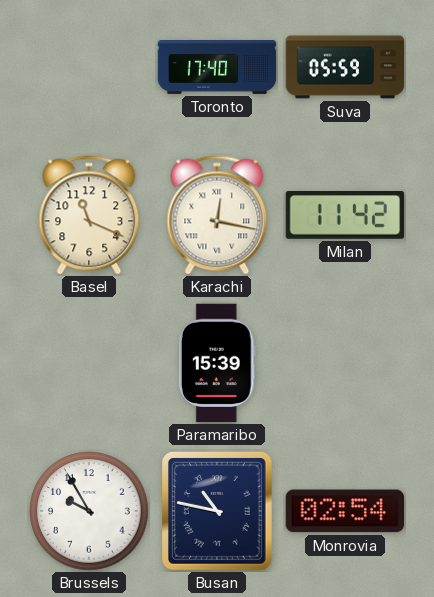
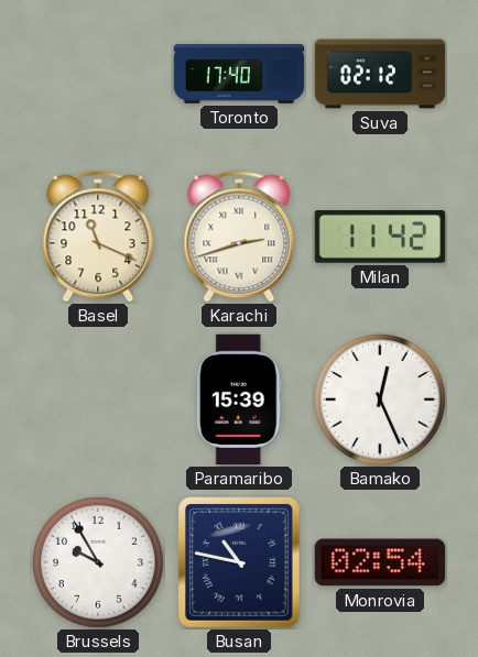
Suva: 05:59 -> 02:12 (380, 74)
Karachi: 12:17 -> 2:42 (239, 237)
Bamako: none -> 12:26 (380, 399)
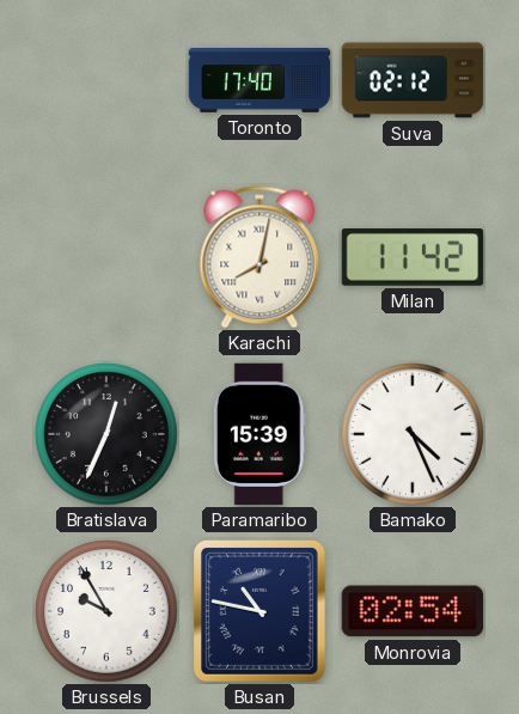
Basel: 11:19 -> none (98, 237)
Karachi: 2:42 -> 8:02 (259, 257)
Bratislava: none -> 12:34 (106, 434)
Bamako: 12:26 -> 4:26 (413, 434)
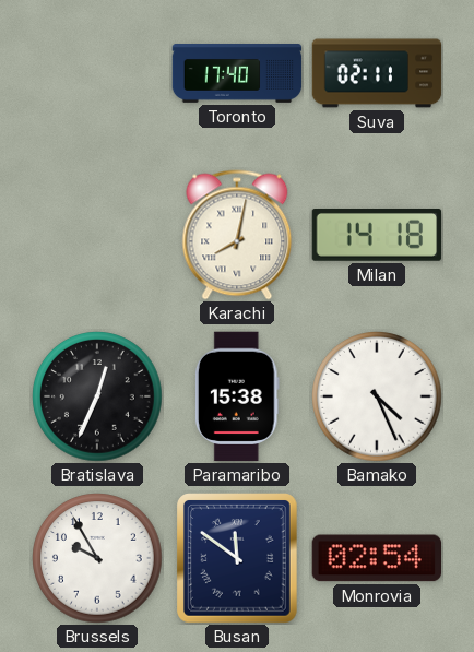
Suva: 02:12 -> 02:11 (377, 73)
Milan: 11:42 -> 14:18 (377, 236)
Paramaribo: 15:39 -> 15:38 (237, 396)
Busan: 10:47 -> 11:51 (238, 558)
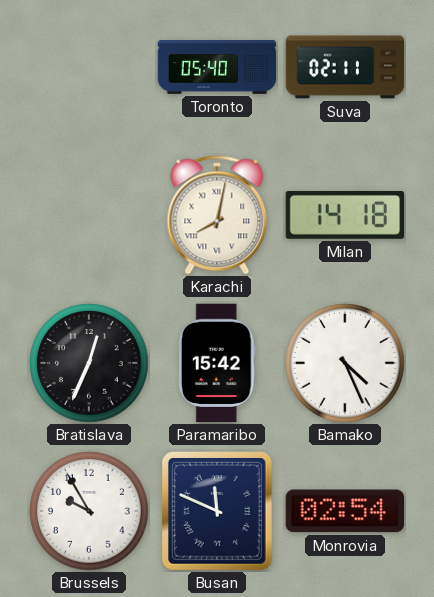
Toronto: 17:40 -> 05:40 (217, 68)
Paramaribo: 15:38 -> 15:42 (217, 363)
Busan: 11:51 -> 11:49 (218, 511)
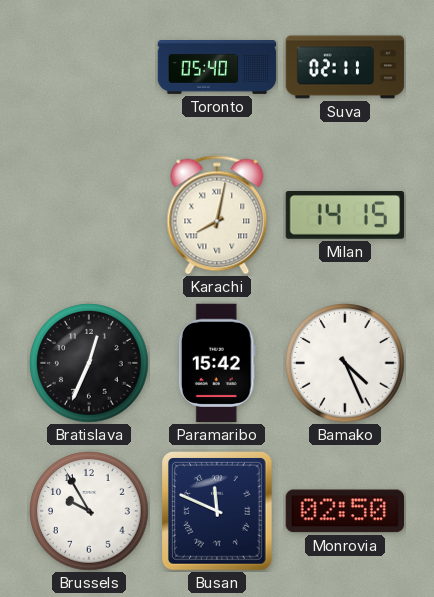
Milan: 14:18 -> 14:15 (345, 216)
Monrovia: 02:54 -> 02:50 (344, 511)
